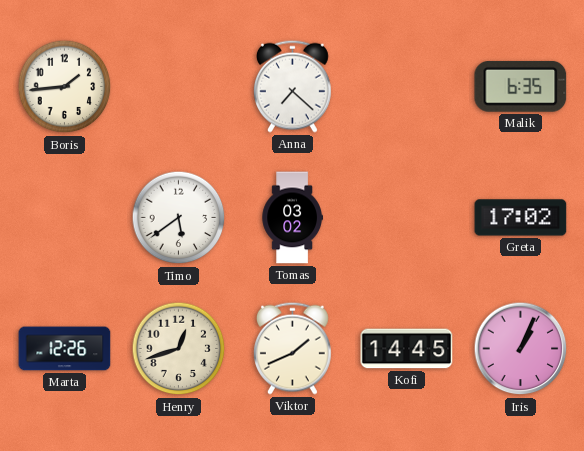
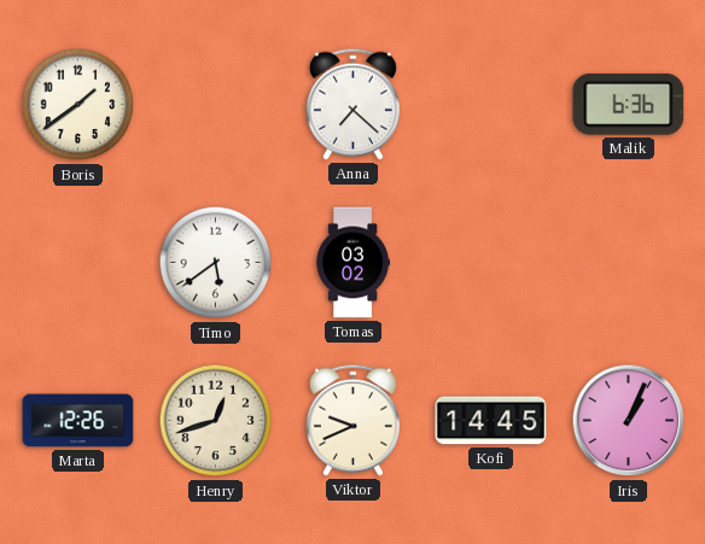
Boris: 1:44 -> 1:39 (78, 105)
Malik: 6:35 -> 6:36 (629, 104)
Greta: 17:02 -> none (521, 218)
Viktor: 1:41 -> 9:41 (353, 420)
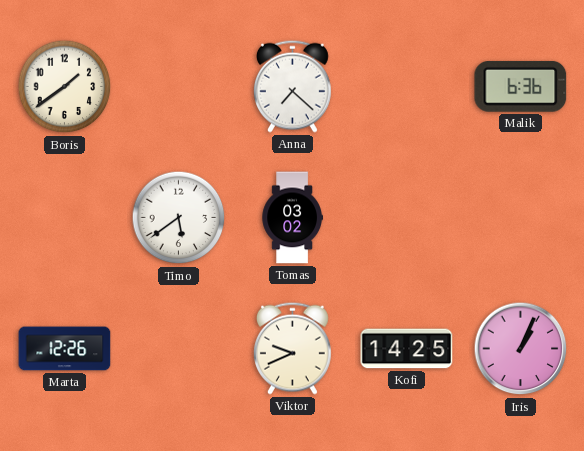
Henry: 12:42 -> none (216, 421)
Kofi: 14:45 -> 14:25 (407, 349)
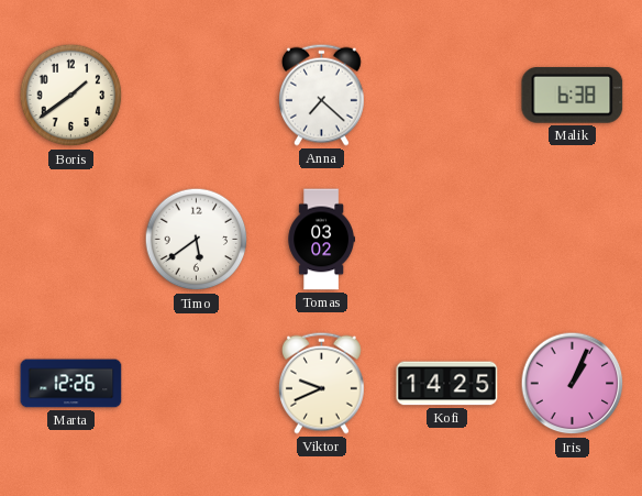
Malik: 6:36 -> 6:38 (573, 95)
